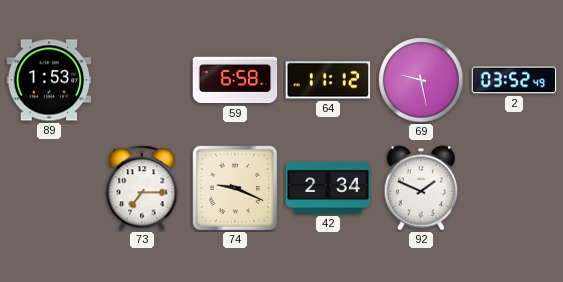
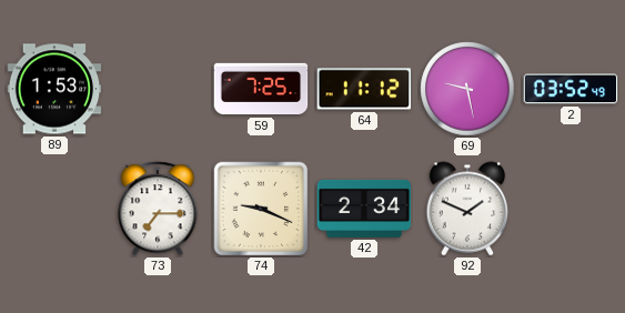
59: 6:58 -> 7:25 (261, 89)
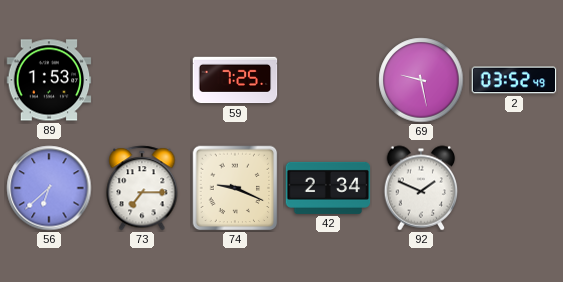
64: 11:12 -> none (364, 89)
56: none -> 6:38 (49, 188)
